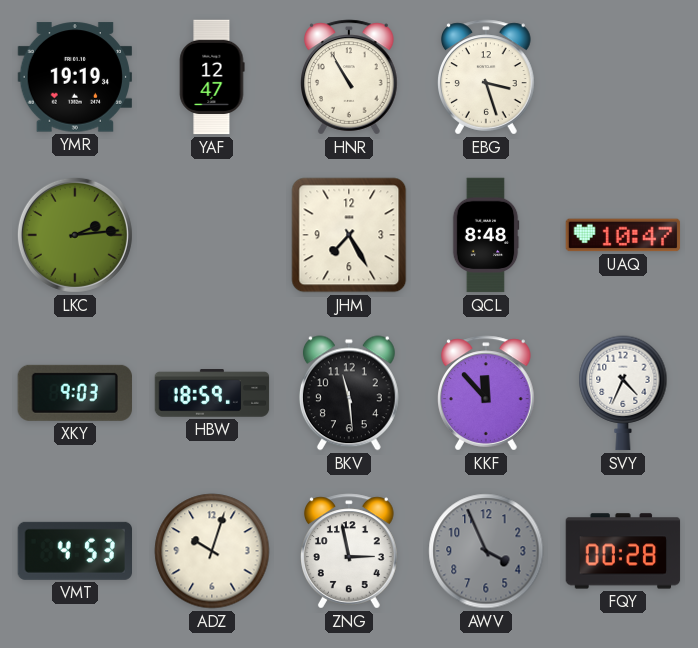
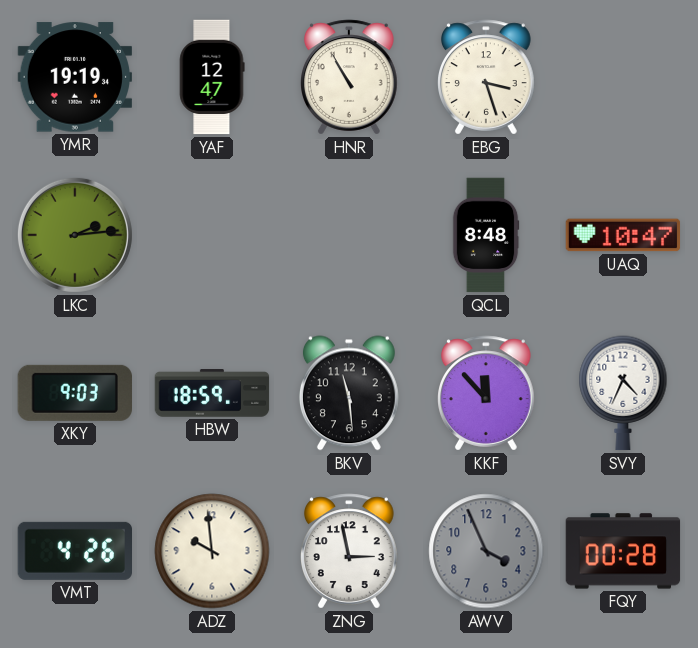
JHM: 7:25 -> none (349, 235)
VMT: 4:53 -> 4:26 (74, 551)
ADZ: 10:03 -> 9:59 (212, 551)
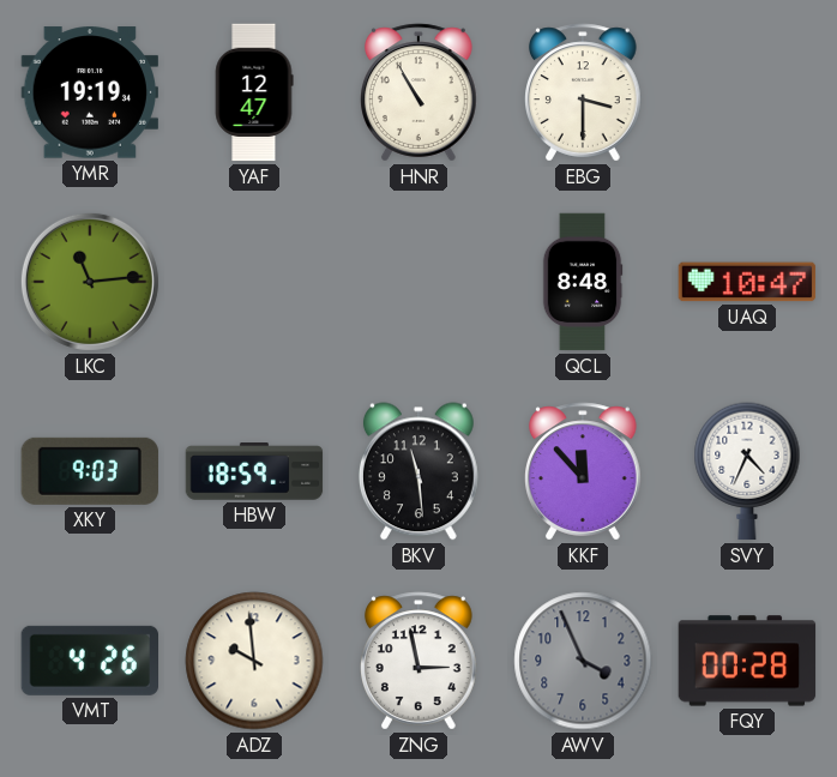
EBG: 3:27 -> 3:30 (584, 92)
LKC: 2:14 -> 11:14 (90, 282)
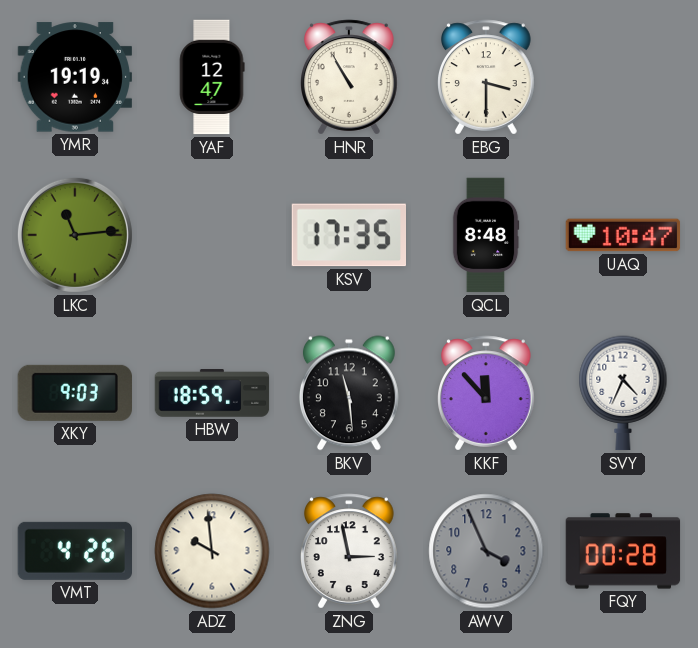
KSV: none -> 17:35 (348, 235)
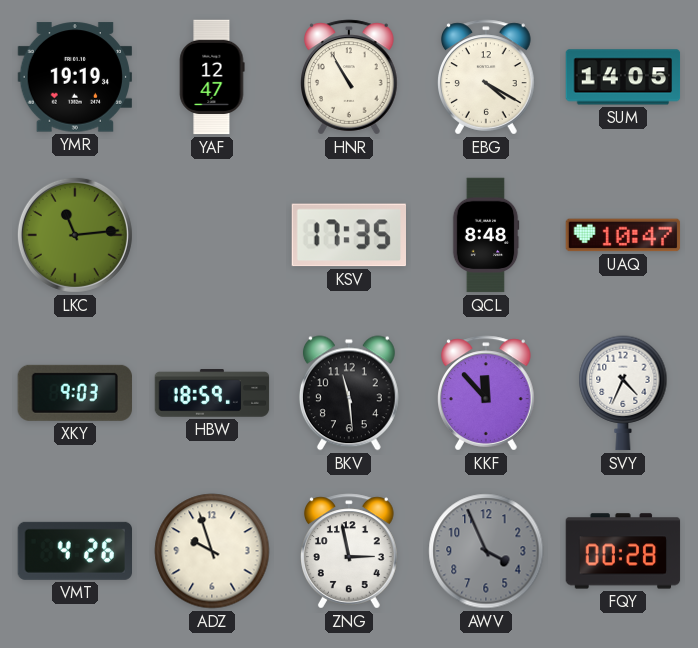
EBG: 3:30 -> 4:20 (487, 77)
SUM: none -> 14:05 (623, 77)
ADZ: 9:59 -> 9:57 (212, 551)
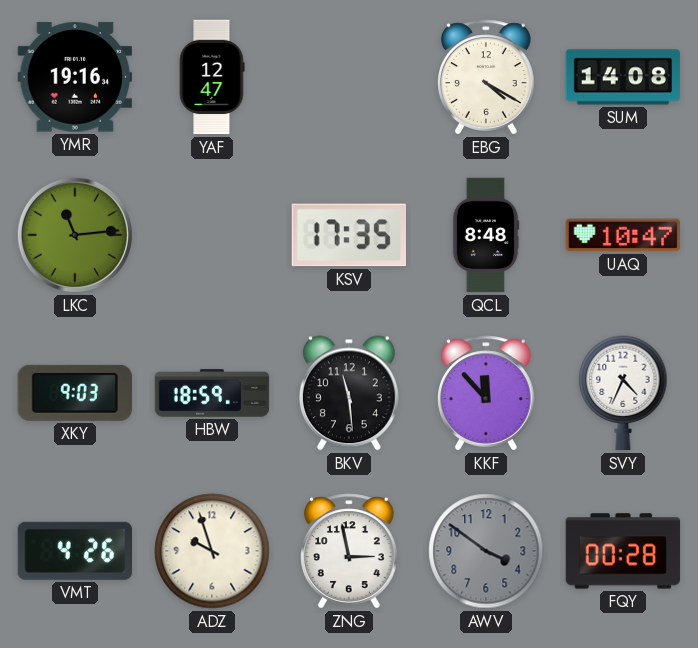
YMR: 19:19 -> 19:16 (74, 77)
HNR: 10:55 -> none (350, 77)
SUM: 14:05 -> 14:08 (623, 77)
AWV: 3:56 -> 3:51 (486, 551)
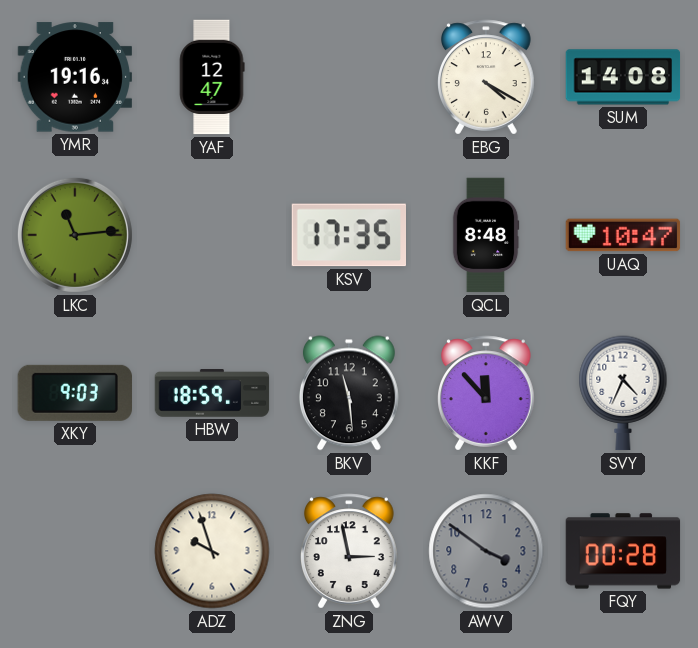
VMT: 4:26 -> none (74, 551)
